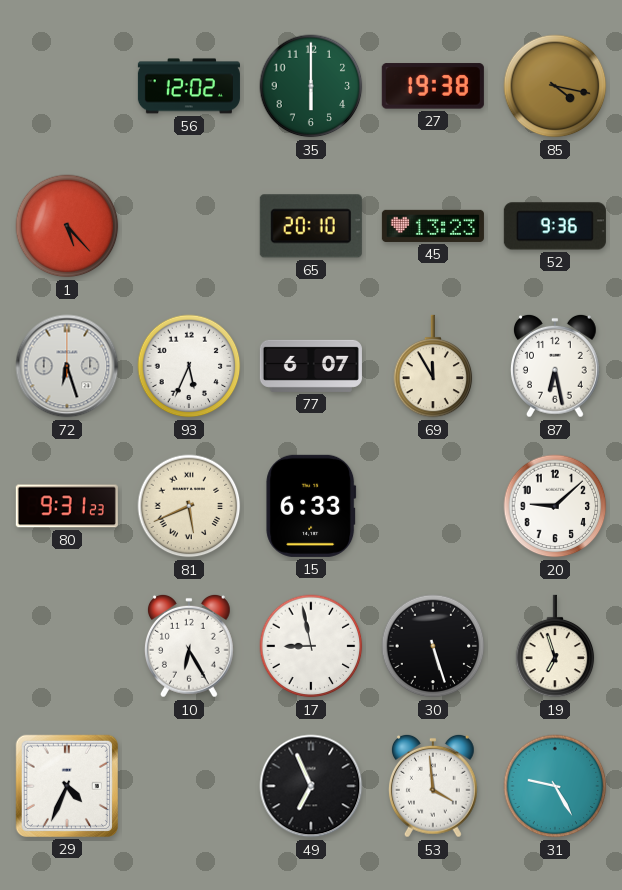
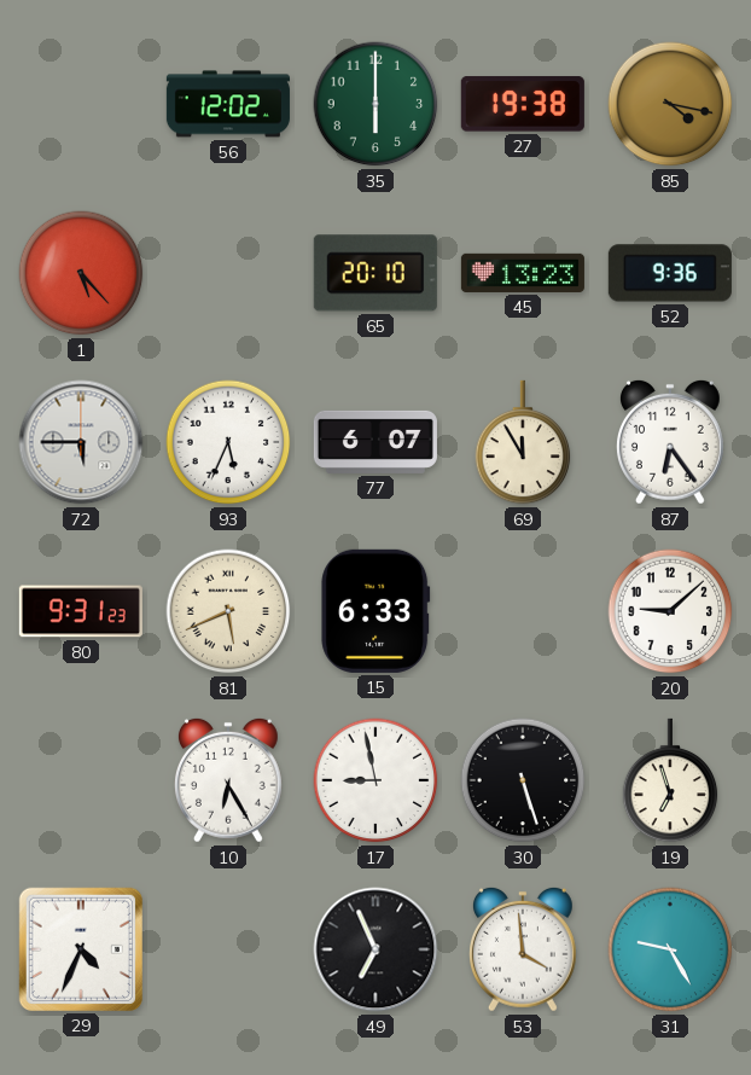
72: 6:27 -> 5:45 (81, 442)
87: 6:28 -> 6:24 (670, 442)
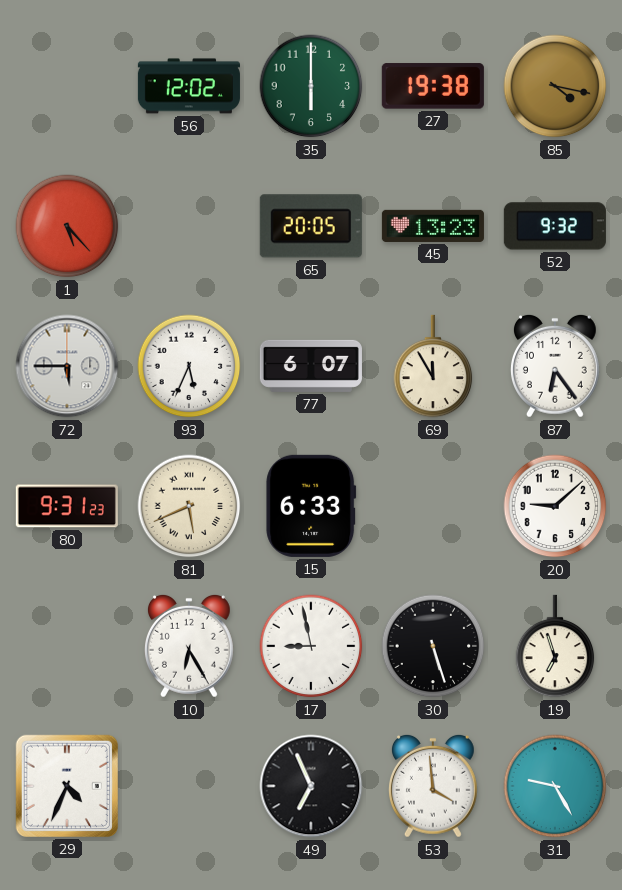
65: 20:10 -> 20:05 (311, 226)
52: 9:36 -> 9:32 (555, 226)
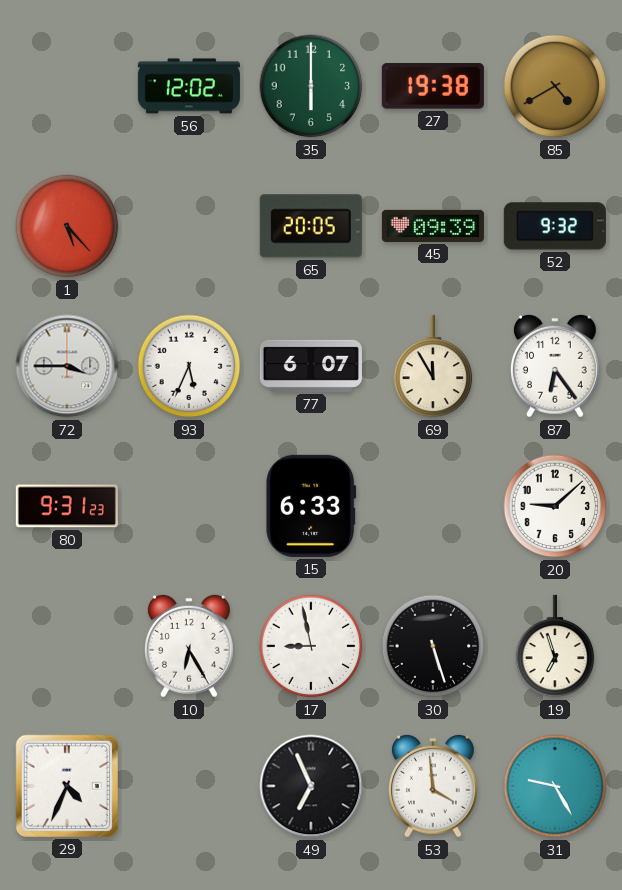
85: 4:17 -> 4:40 (555, 86)
45: 13:23 -> 09:39 (433, 226)
72: 5:45 -> 3:45 (67, 366)
81: 5:41 -> none (189, 506)
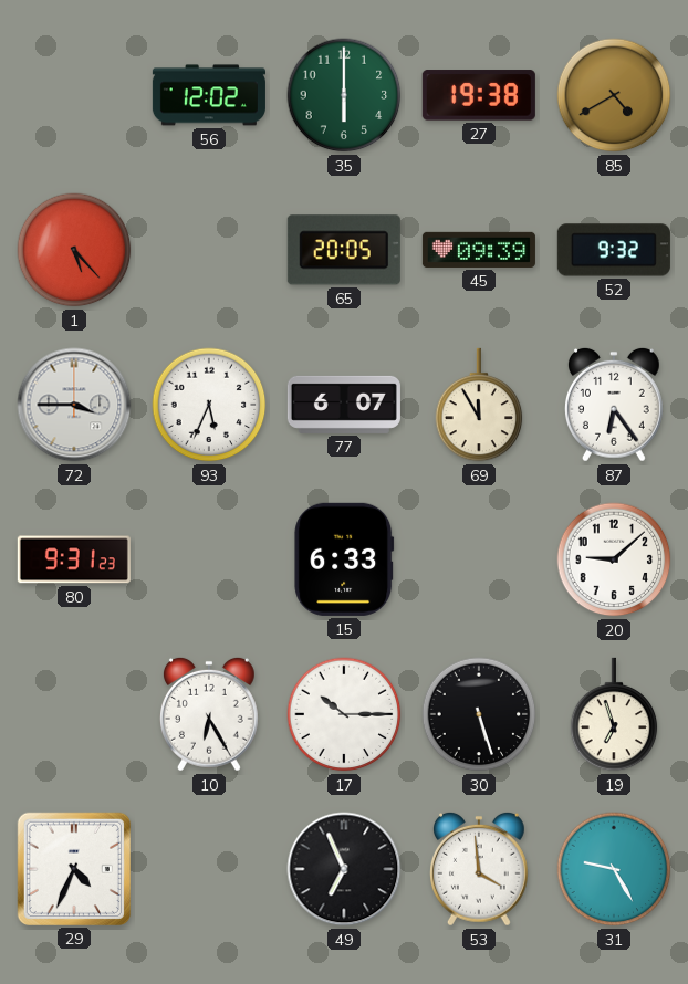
17: 8:58 -> 10:15 (344, 714)
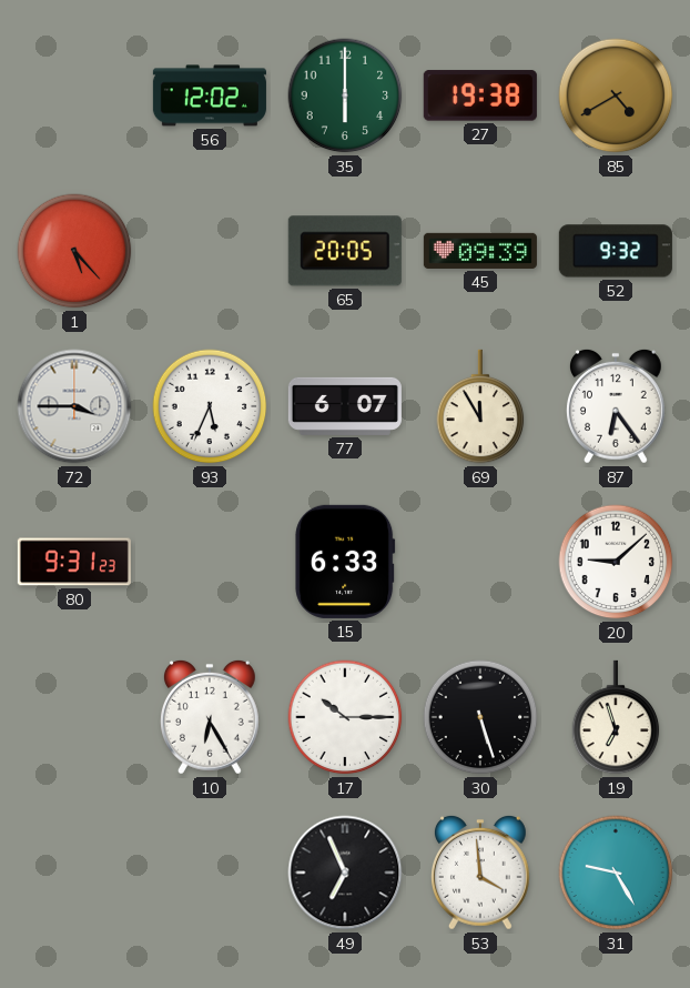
29: 4:34 -> none (74, 869)
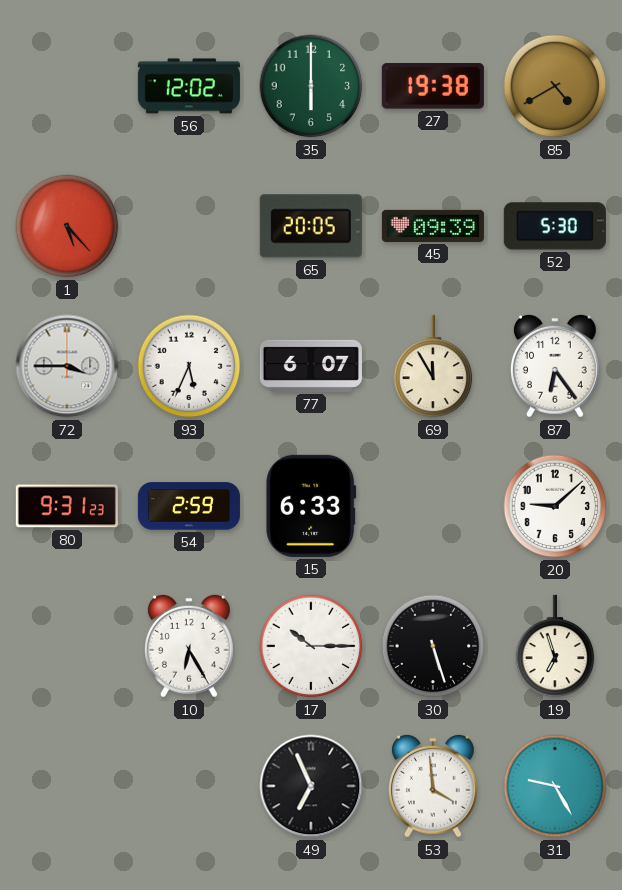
52: 9:32 -> 5:30 (555, 226)
54: none -> 2:59 (189, 506)
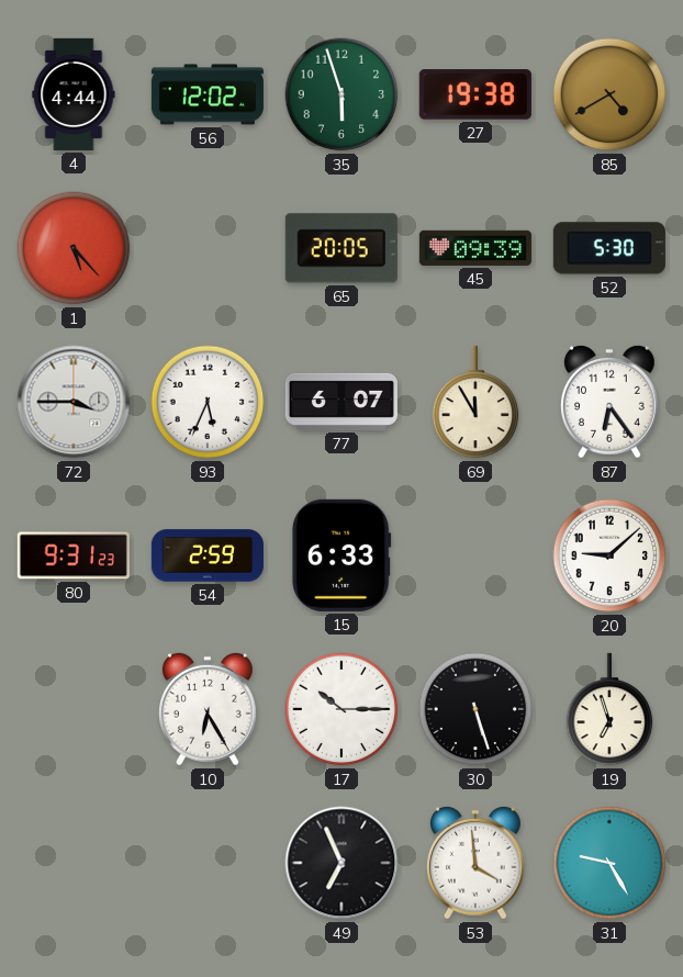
4: none -> 4:44 (74, 94)
35: 6:00 -> 5:57 (341, 94)
